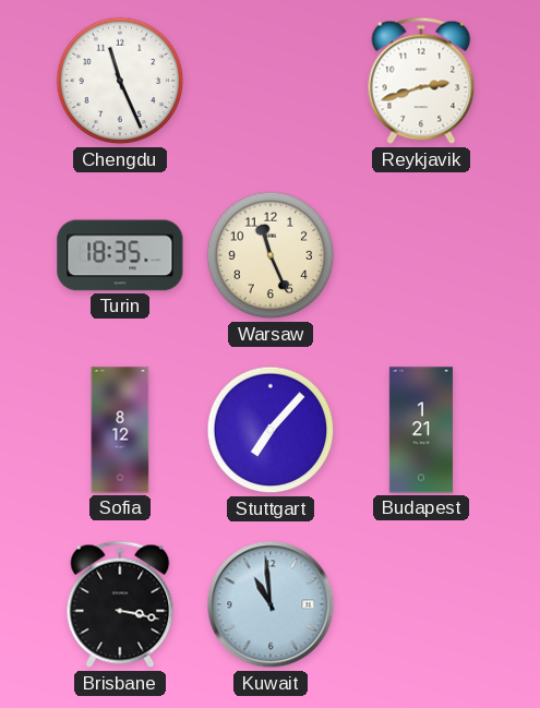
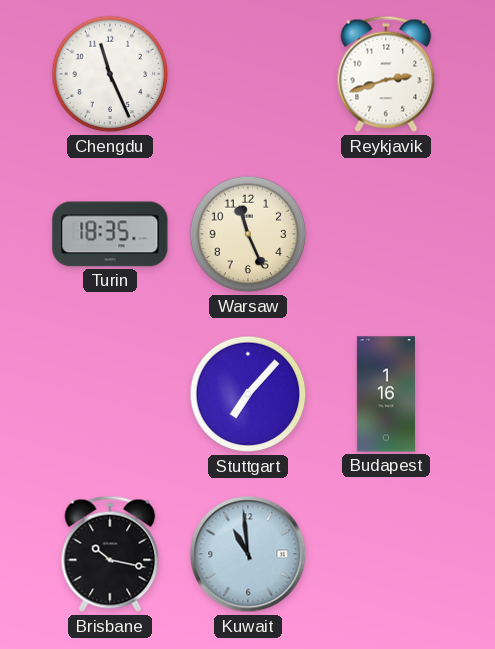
Sofia: 8:12 -> none (120, 430)
Budapest: 1:21 -> 1:16 (386, 394)
Brisbane: 3:17 -> 10:17 (110, 554)
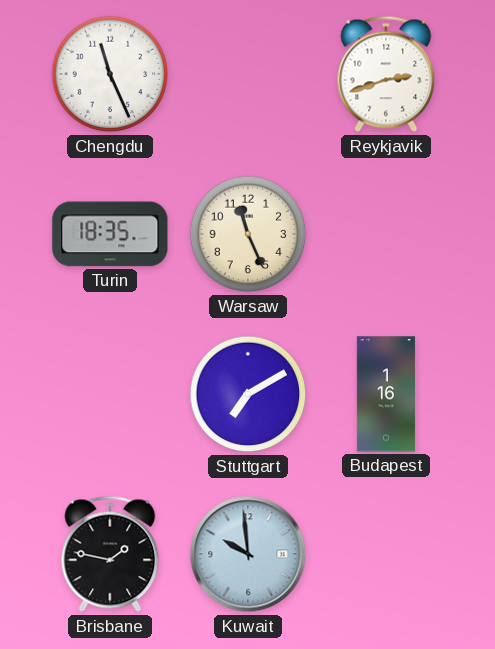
Stuttgart: 7:07 -> 7:10 (248, 394)
Brisbane: 10:17 -> 1:47 (110, 554)
Kuwait: 10:59 -> 9:59 (248, 554)
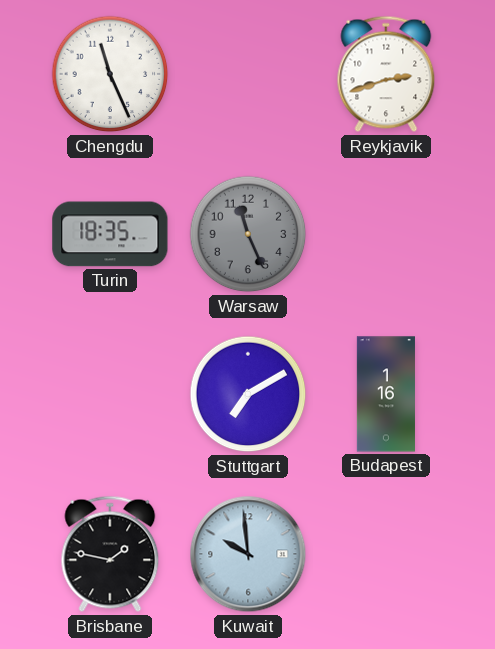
Warsaw dial: cream -> grey (248, 234)
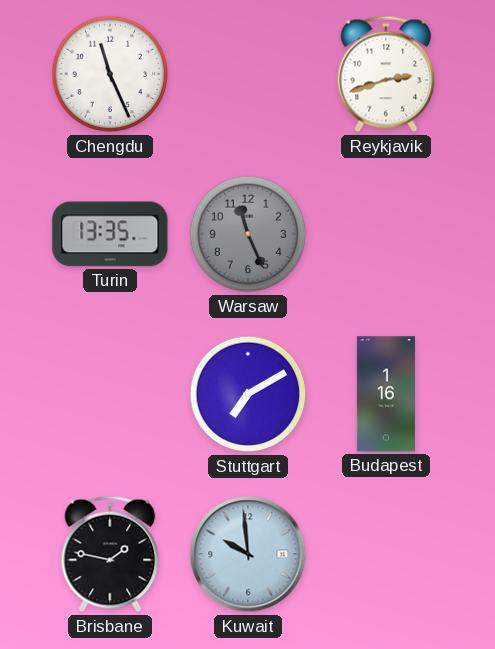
Turin: 18:35 -> 13:35 (110, 234)
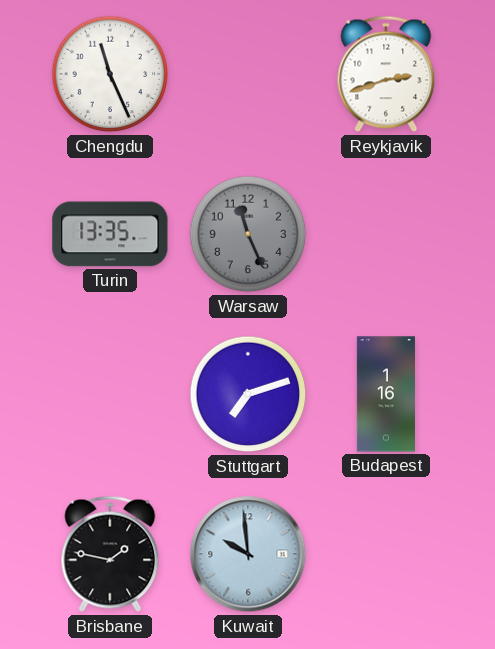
Stuttgart: 7:10 -> 7:12 (248, 394)
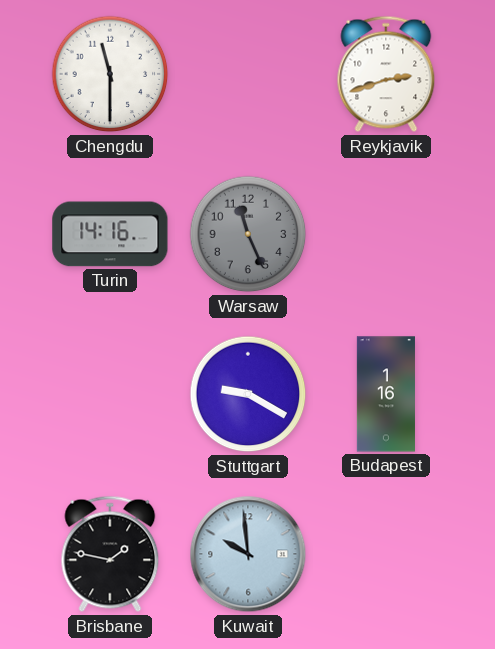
Chengdu: 11:26 -> 11:30 (110, 74)
Turin: 13:35 -> 14:16 (110, 234)
Stuttgart: 7:12 -> 9:20 (248, 394)
